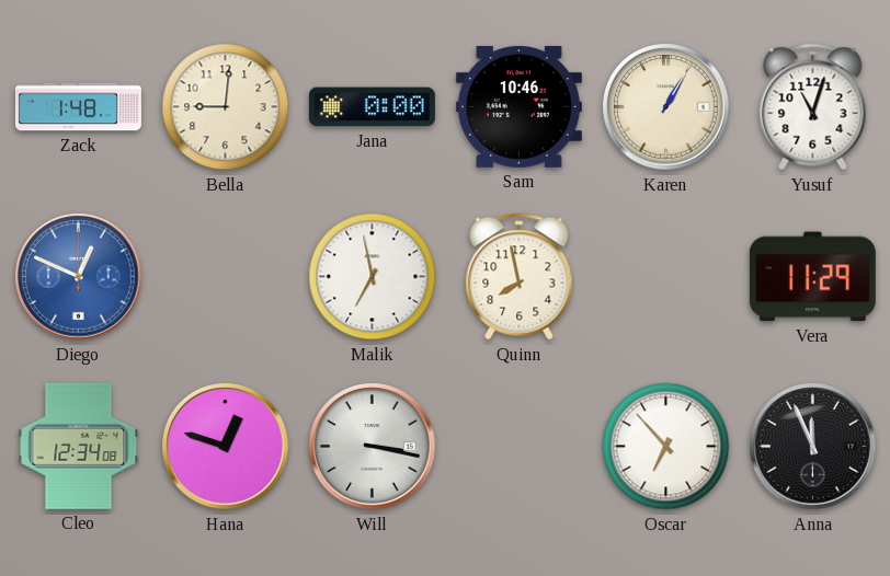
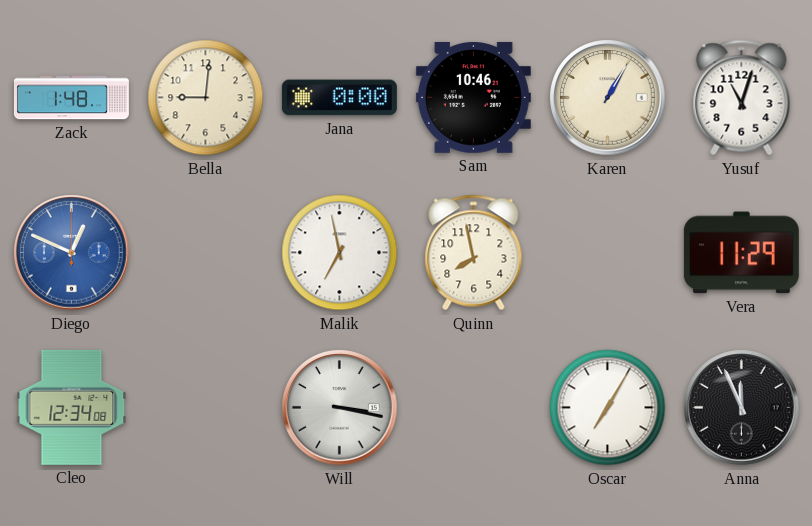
Hana: 12:48 -> none (226, 447)
Oscar: 6:53 -> 7:05 (608, 408)
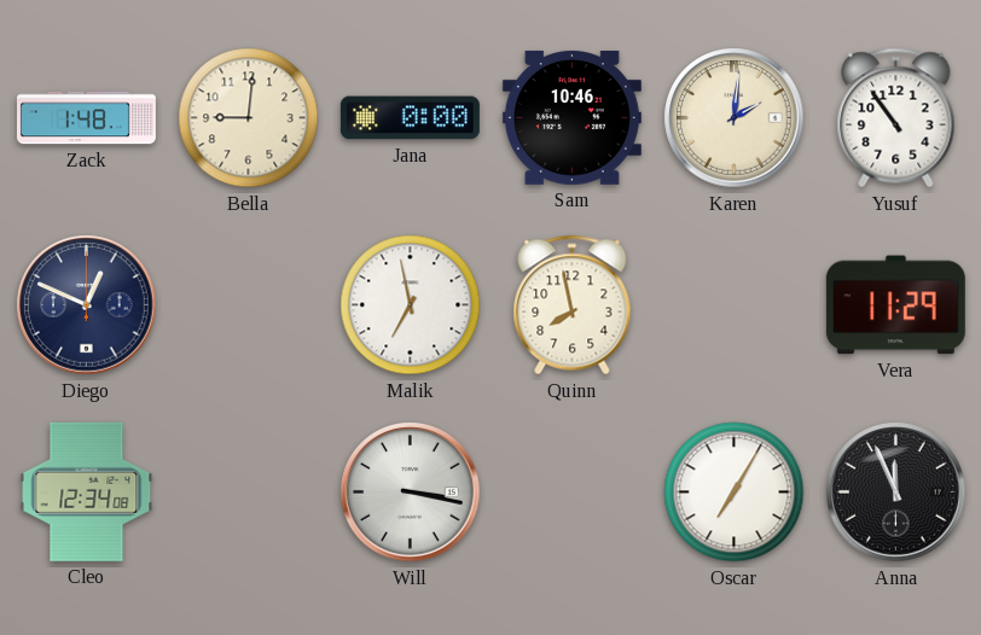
Karen: 1:05 -> 2:01 (735, 118)
Yusuf: 11:03 -> 10:54 (896, 118)
Diego dial: blue -> navy (87, 305)
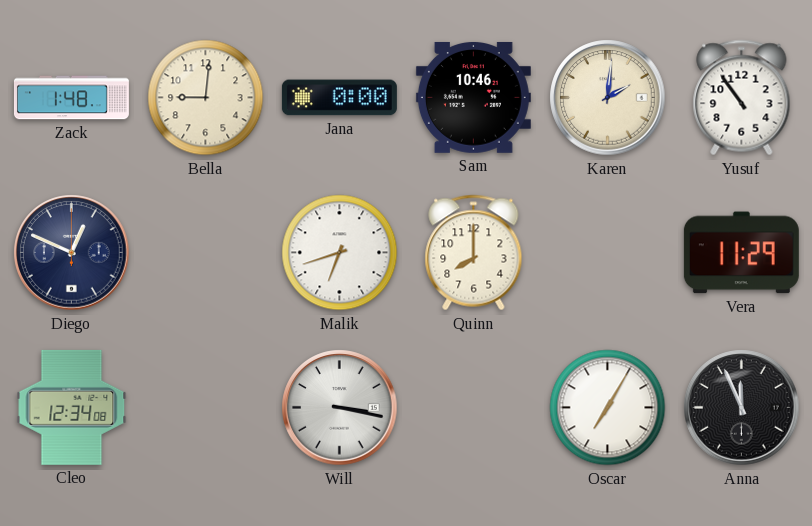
Malik: 6:58 -> 6:42 (340, 253)
Quinn: 7:58 -> 8:00 (474, 253)
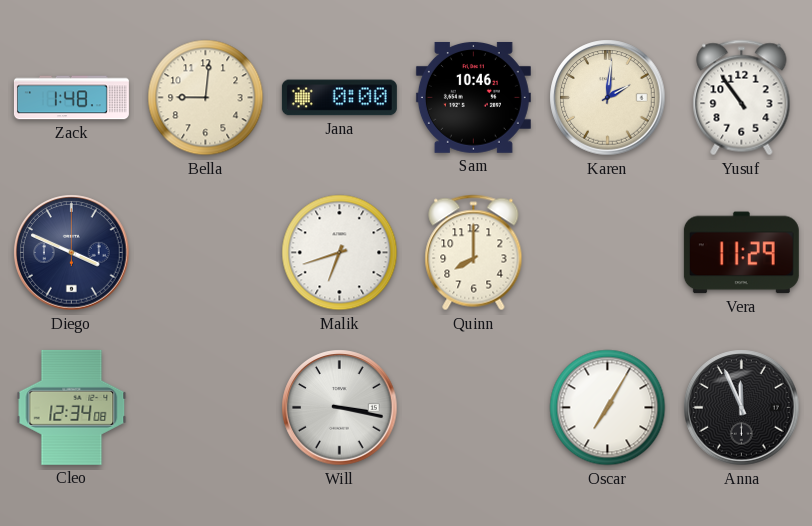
Diego: 12:49 -> 3:49 (72, 253)
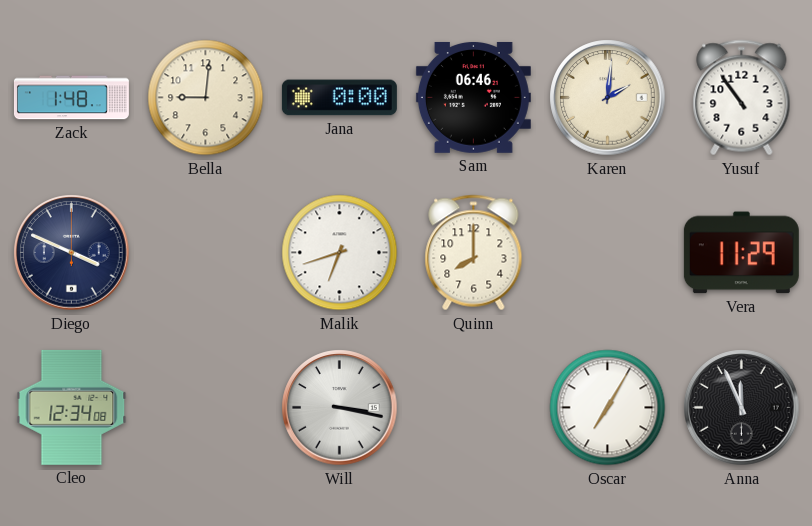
Sam: 10:46 -> 06:46 (473, 97)
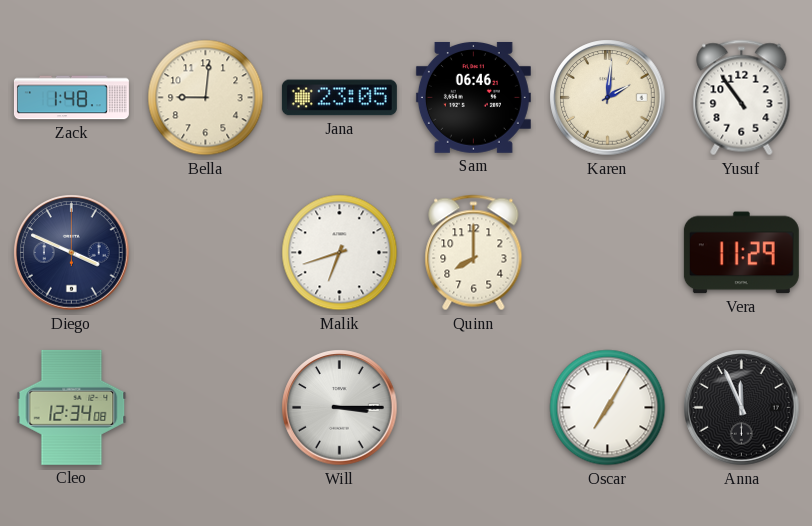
Jana: 0:00 -> 23:05 (339, 98)
Will: 3:17 -> 3:15 (340, 408)
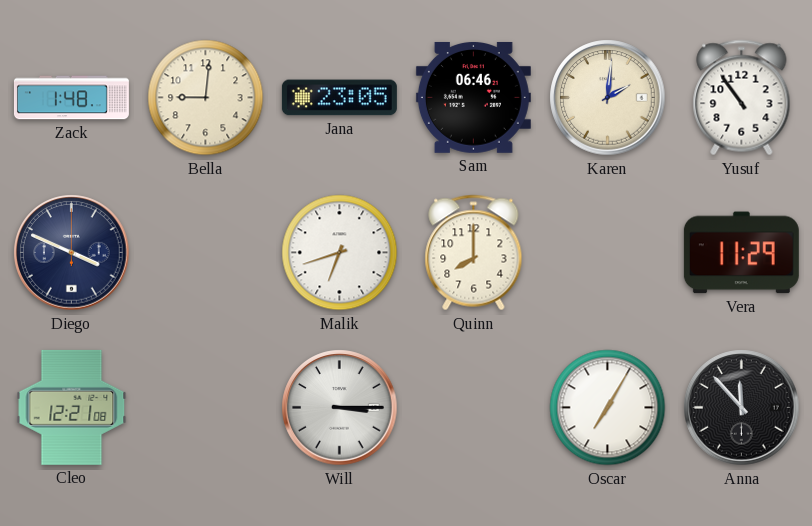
Cleo: 12:34 -> 12:21 (72, 407)
Anna: 11:56 -> 11:53 (742, 408)
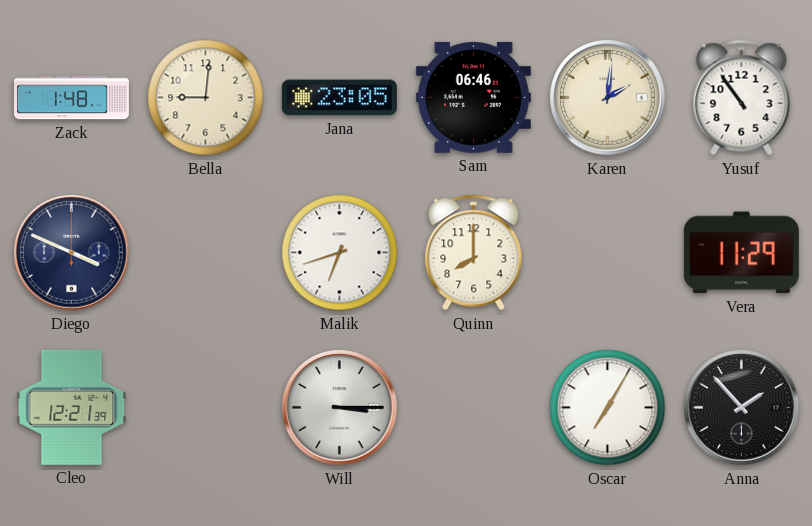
Cleo: 12:21:08 -> 12:21:39 (72, 407)
Anna: 11:53 -> 1:53 (742, 408)
